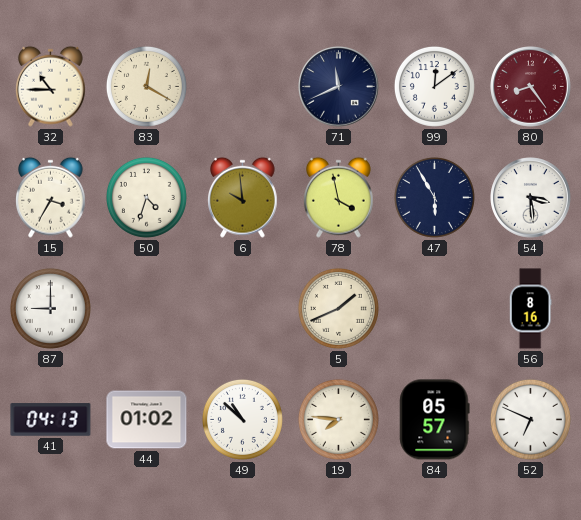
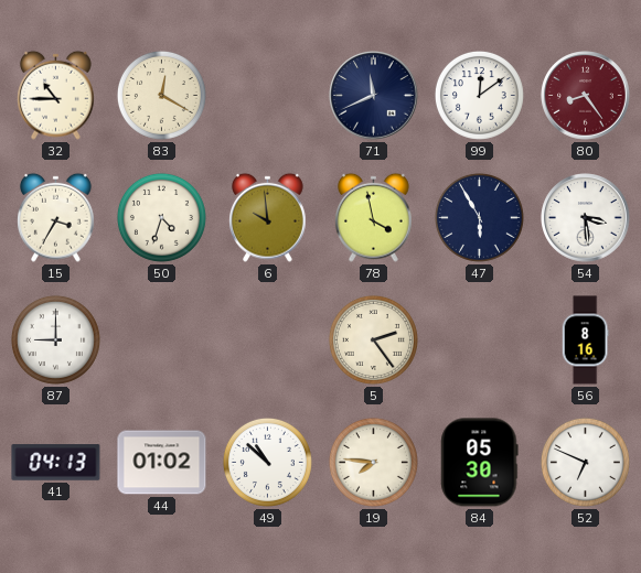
5: 1:41 -> 2:24 (373, 339)
84: 05:57 -> 05:30 (480, 463)
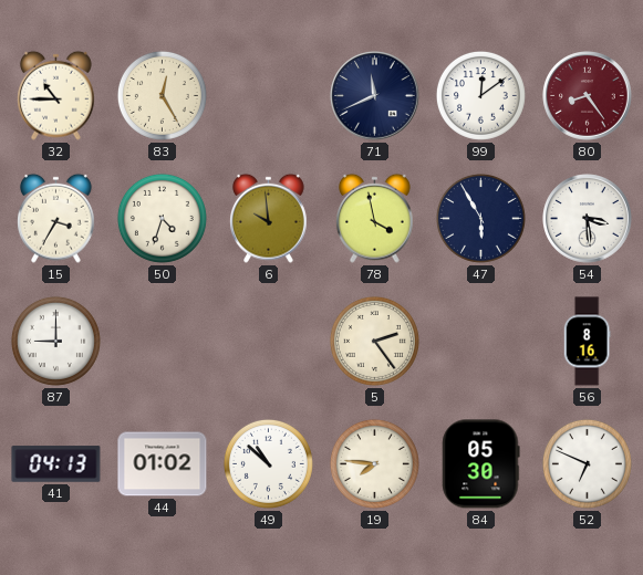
83: 12:20 -> 12:25 (162, 95)
